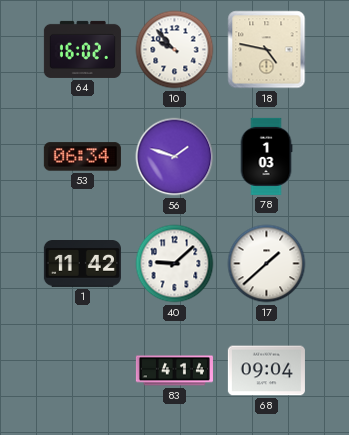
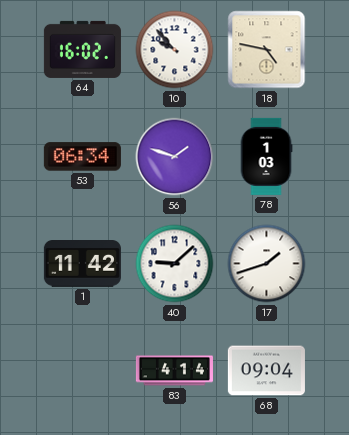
17: 1:38 -> 1:42 (267, 264)
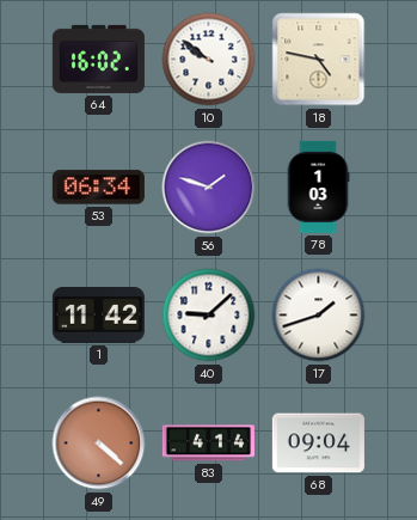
10: 9:53 -> 9:51 (209, 60)
49: none -> 4:22 (99, 443)
